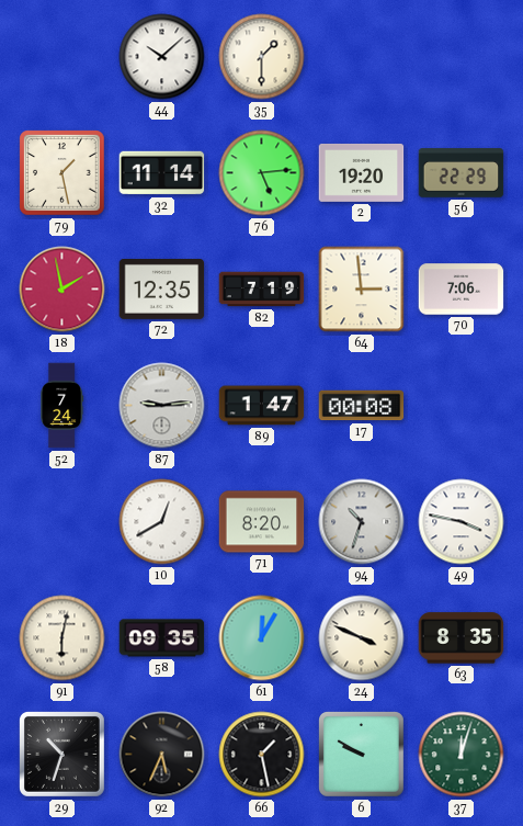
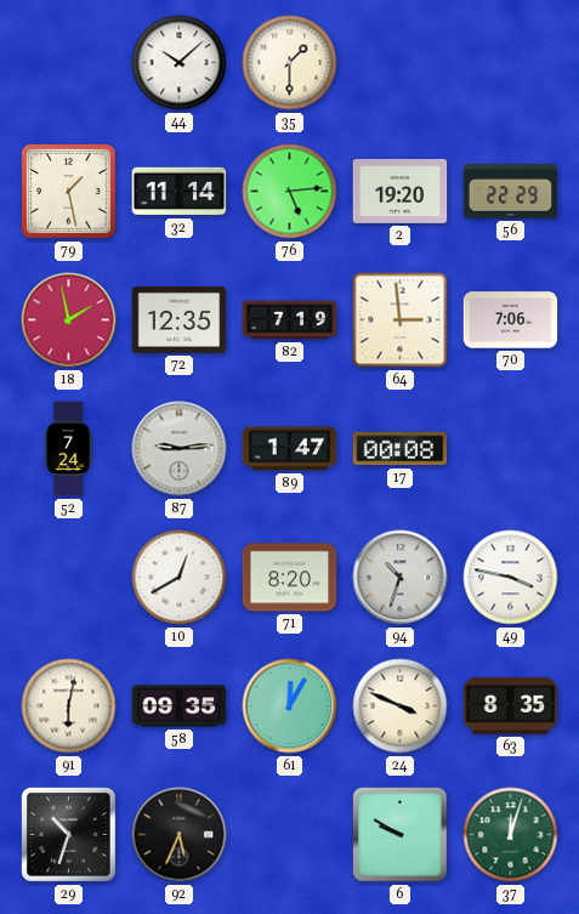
66: 1:28 -> none (262, 755)
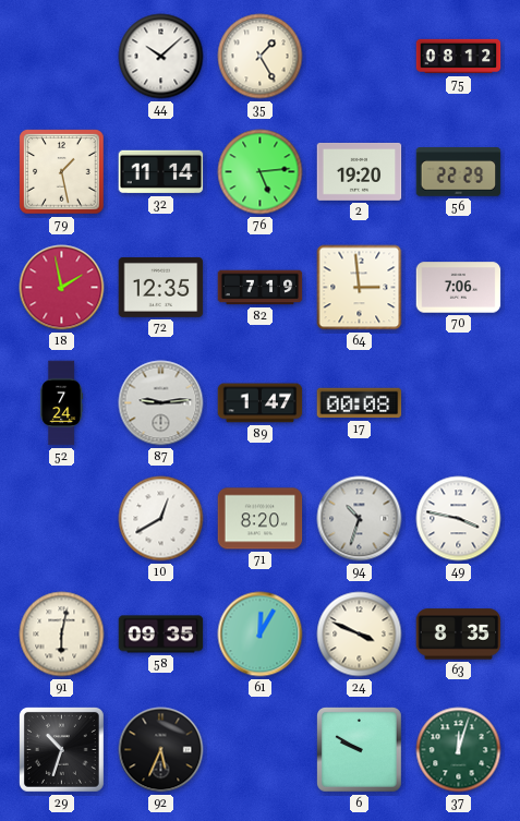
35: 1:30 -> 1:25 (261, 57)
75: none -> 08:12 (459, 57)
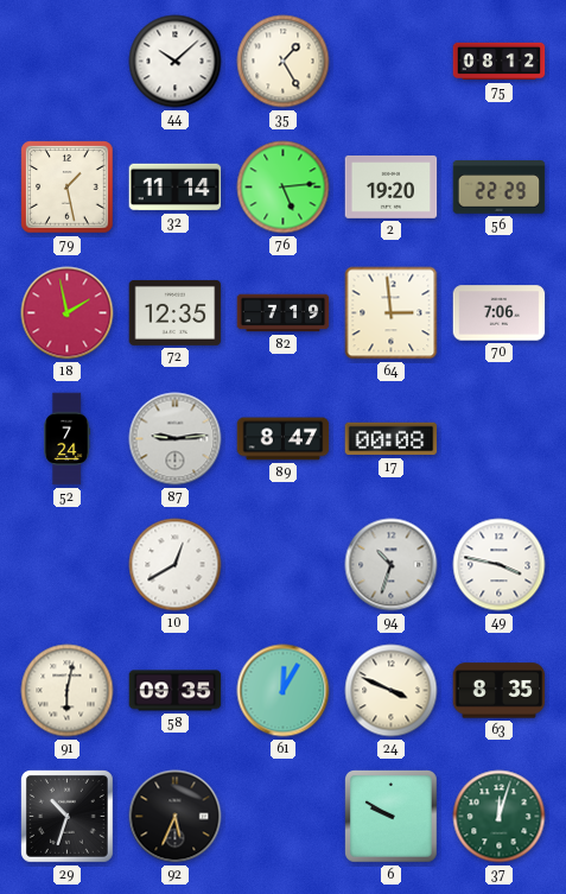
89: 1:47 -> 8:47 (284, 439)
71: 8:20 -> none (261, 519)
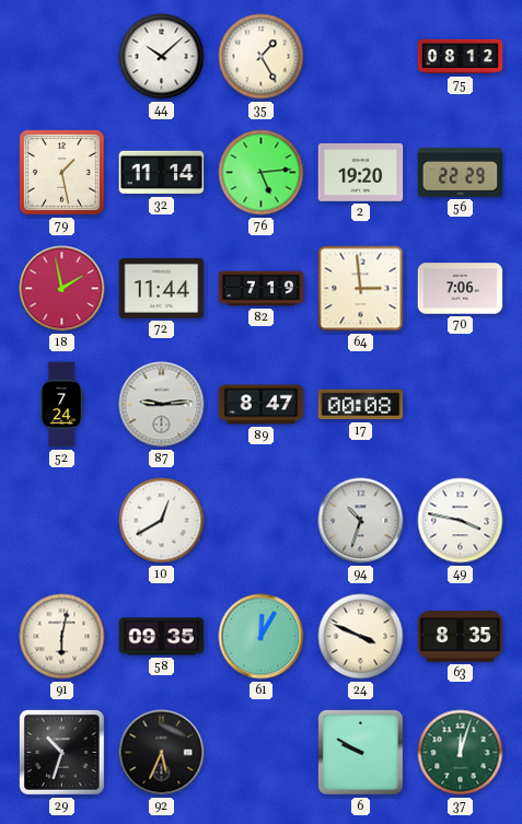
72: 12:35 -> 11:44 (162, 288)
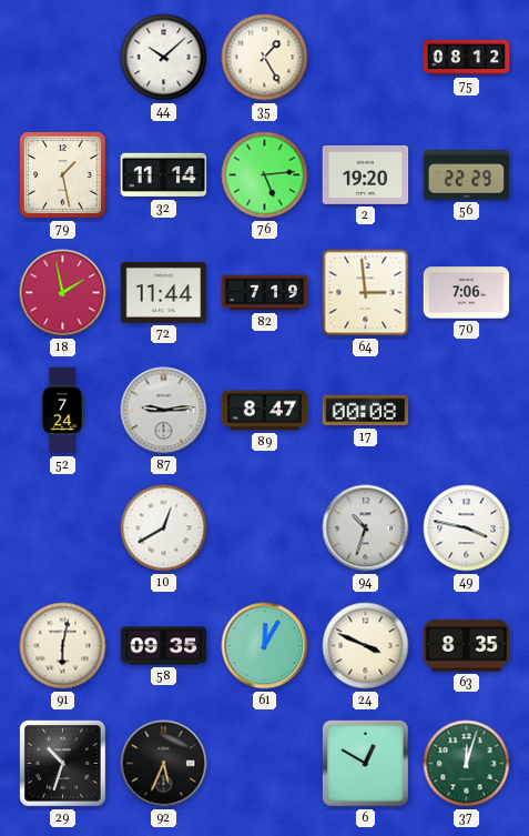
6: 9:50 -> 12:50 (366, 764)
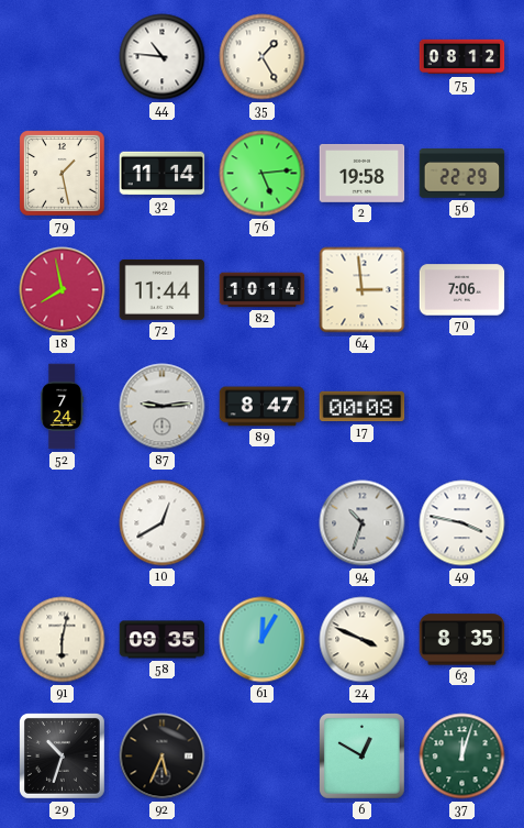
44: 10:08 -> 10:46 (163, 57)
2: 19:20 -> 19:58 (363, 173)
18: 1:58 -> 7:58 (63, 290)
82: 7:19 -> 10:14 (263, 290)
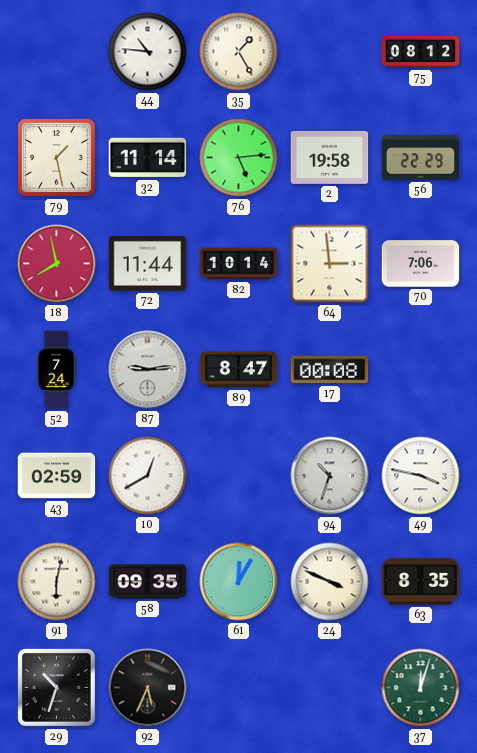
43: none -> 02:59 (57, 476)
6: 12:50 -> none (363, 757)
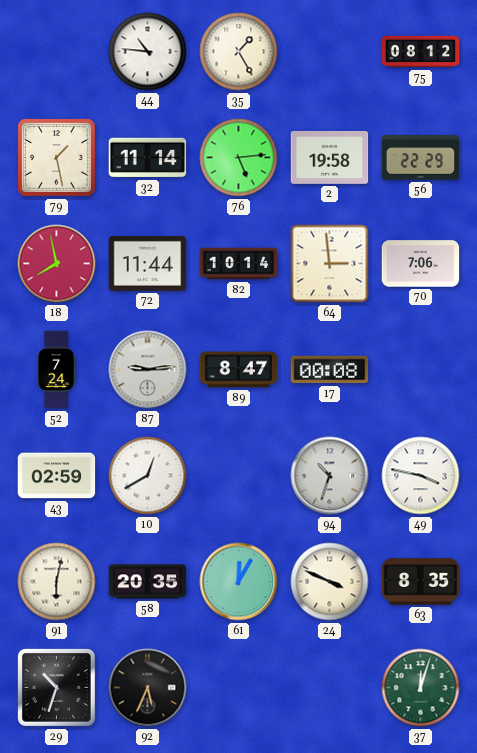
58: 09:35 -> 20:35 (148, 582)
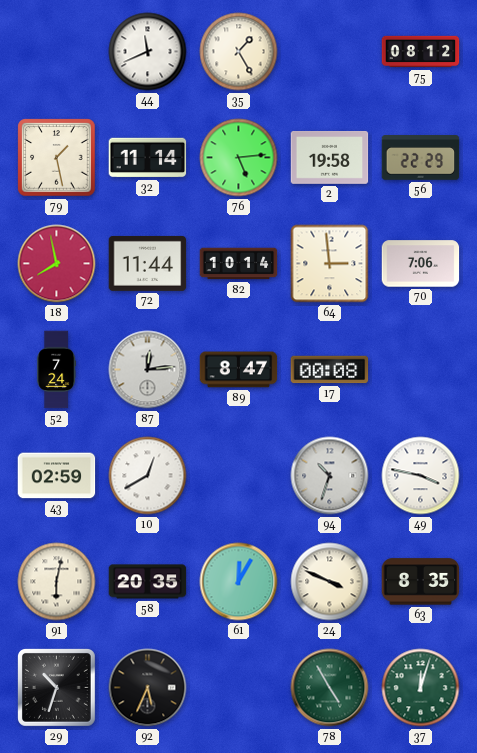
44: 10:46 -> 11:41 (148, 52)
87: 9:14 -> 12:14 (148, 370)
78: none -> 4:55 (330, 688)
